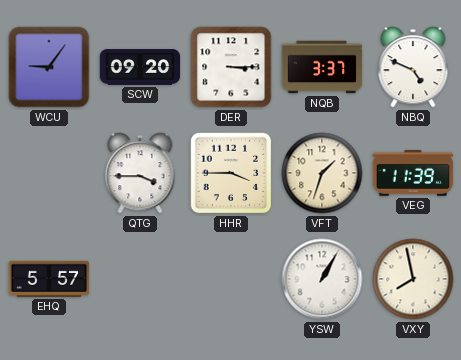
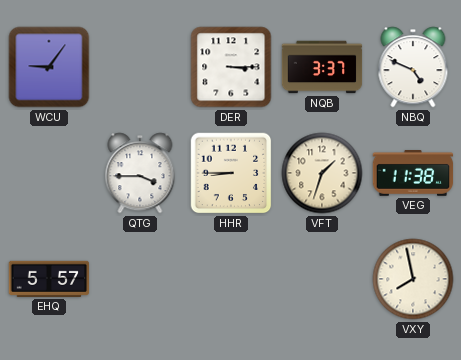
SCW: 09:20 -> none (140, 67)
HHR: 3:45 -> 8:45 (231, 173)
VEG: 11:39 -> 11:38 (413, 174)
YSW: 1:05 -> none (322, 279)
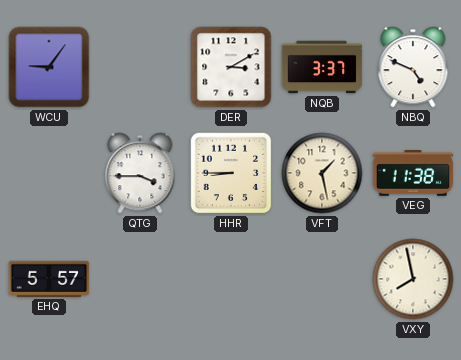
DER: 3:15 -> 3:10 (231, 67)
VFT: 1:33 -> 1:28 (322, 173)
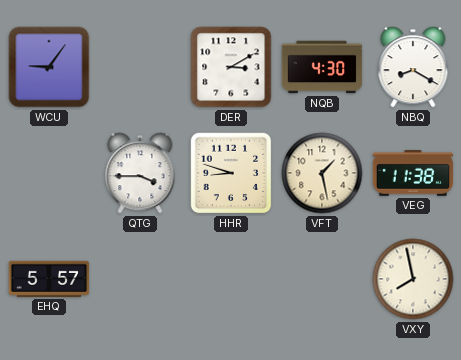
NQB: 3:37 -> 4:30 (322, 67)
NBQ: 4:49 -> 8:20 (413, 67)
HHR: 8:45 -> 8:48 (231, 173)
